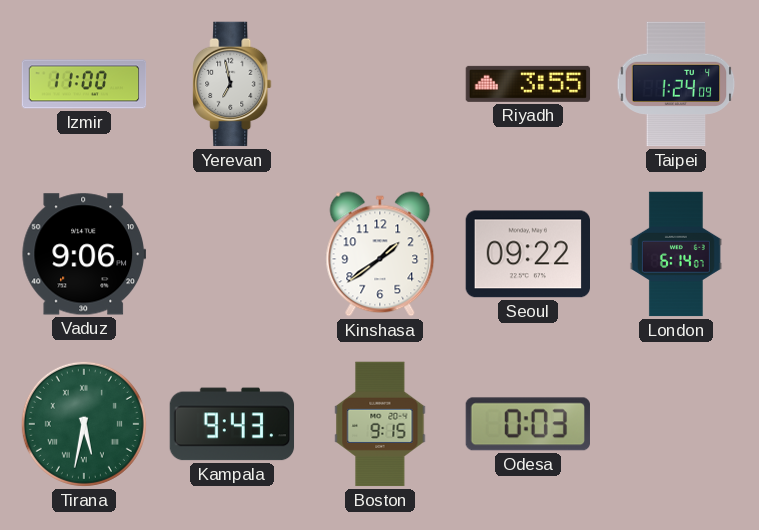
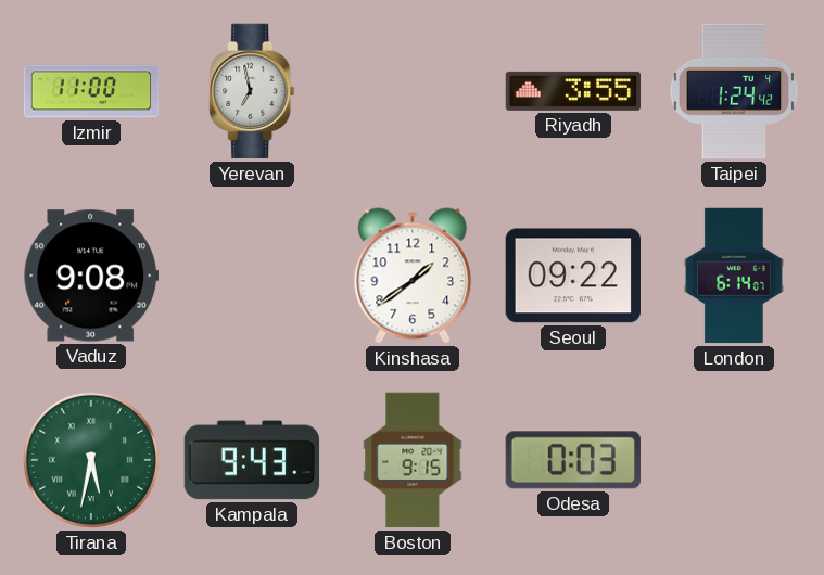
Taipei: 1:24:09 -> 1:24:42 (734, 91)
Vaduz: 9:06 -> 9:08 (90, 276)
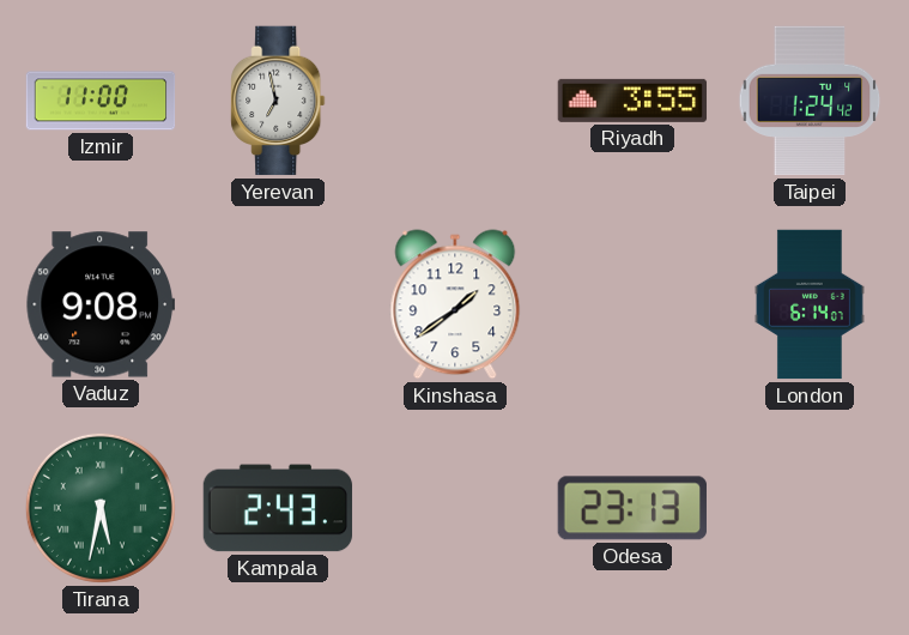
Seoul: 09:22 -> none (572, 276)
Kampala: 9:43 -> 2:43 (278, 508)
Boston: 9:15 -> none (413, 460)
Odesa: 0:03 -> 23:13 (632, 508)
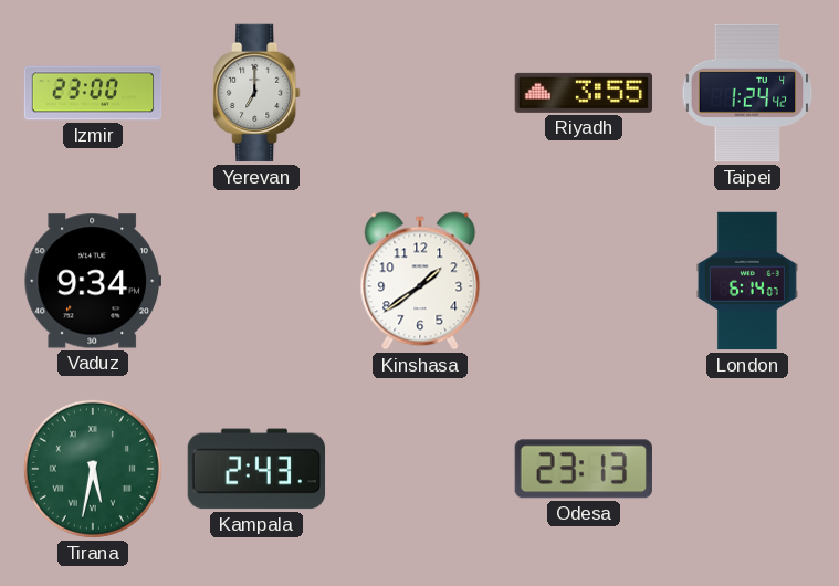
Izmir: 11:00 -> 23:00 (93, 93)
Yerevan: 6:58 -> 7:00 (256, 93)
Vaduz: 9:08 -> 9:34 (92, 281)
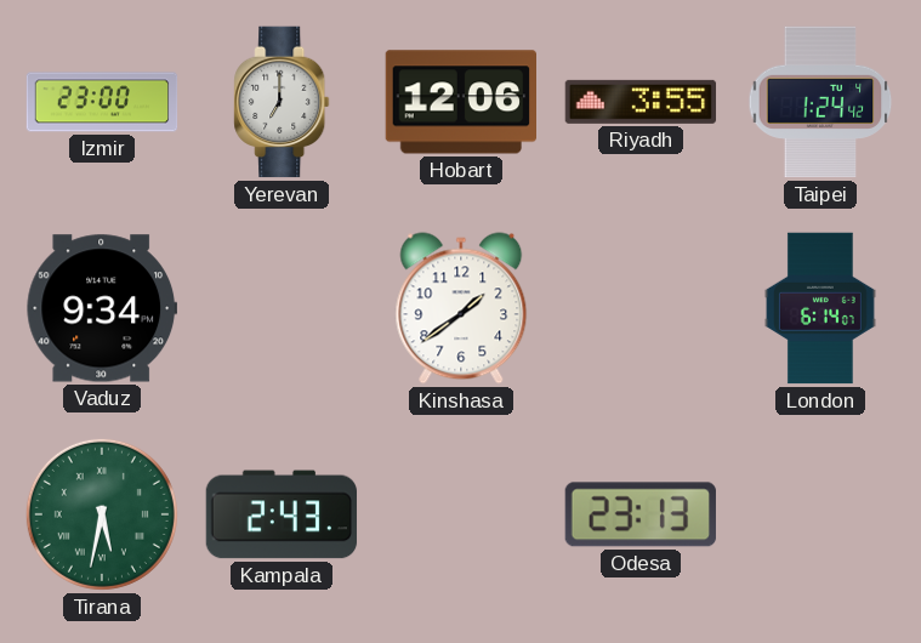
Hobart: none -> 12:06 (461, 102)
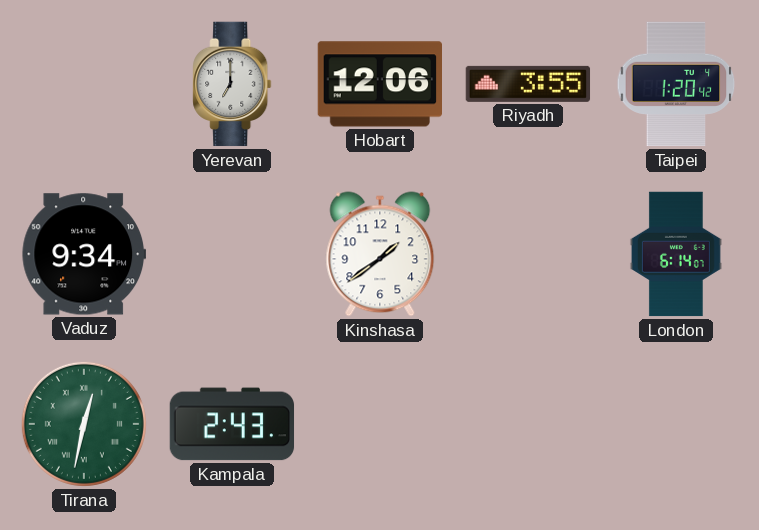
Izmir: 23:00 -> none (102, 102)
Taipei: 1:24 -> 1:20 (676, 84)
Tirana: 5:32 -> 12:32 (84, 424)
Odesa: 23:13 -> none (641, 514)
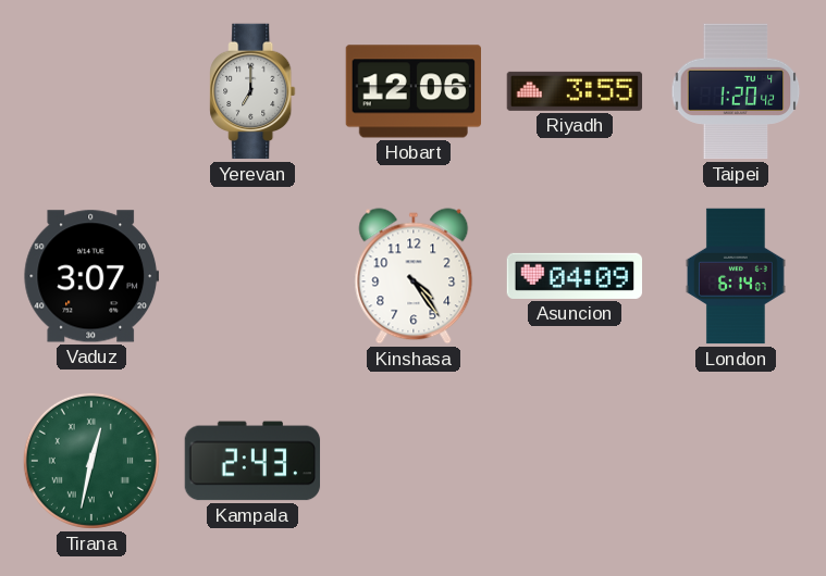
Vaduz: 9:34 -> 3:07 (90, 276)
Kinshasa: 1:39 -> 4:24 (414, 276)
Asuncion: none -> 04:09 (575, 276)
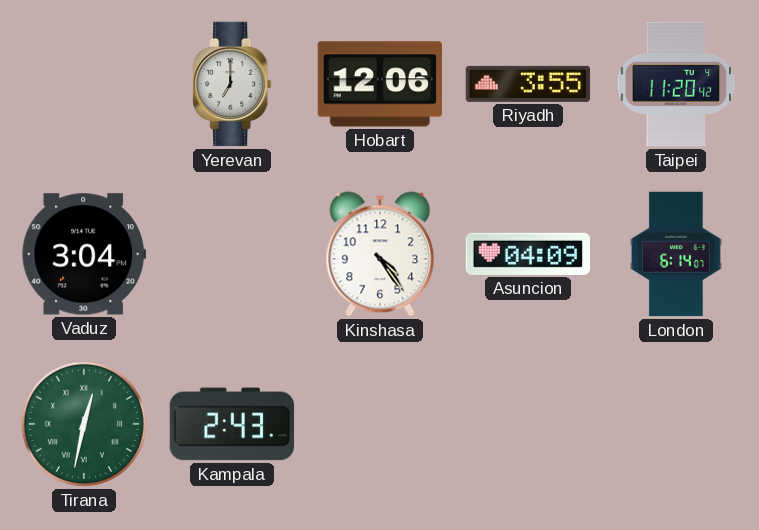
Taipei: 1:20 -> 11:20 (676, 84)
Vaduz: 3:07 -> 3:04 (83, 254)
